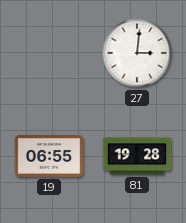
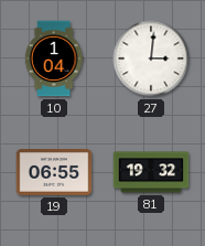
10: none -> 1:04 (54, 58)
81: 19:28 -> 19:32 (151, 172)
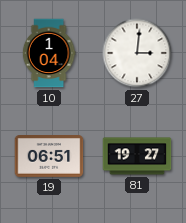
19: 06:55 -> 06:51 (49, 157)
81: 19:32 -> 19:27 (137, 156)
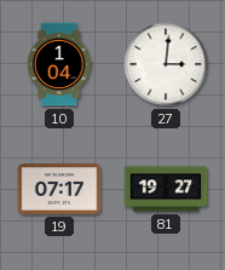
19: 06:51 -> 07:17 (59, 190)
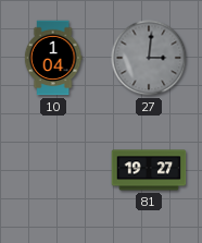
27 dial: white -> grey (149, 58)
19: 07:17 -> none (59, 190)
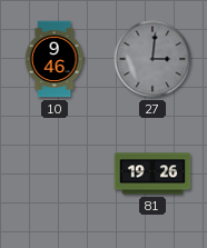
10: 1:04 -> 9:46 (55, 59)
81: 19:27 -> 19:26 (152, 173)
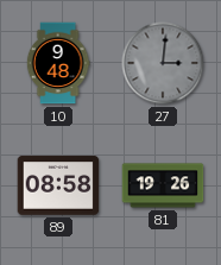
10: 9:46 -> 9:48 (58, 63)
89: none -> 08:58 (58, 185)
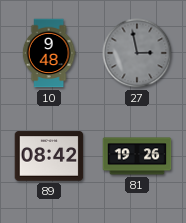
27: 3:01 -> 2:58 (137, 53)
89: 08:58 -> 08:42 (49, 156)
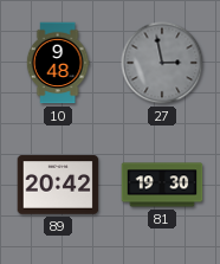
89: 08:42 -> 20:42 (58, 185)
81: 19:26 -> 19:30 (162, 185)
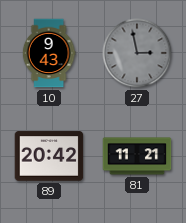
10: 9:48 -> 9:43 (49, 53)
81: 19:30 -> 11:21 (137, 156)
